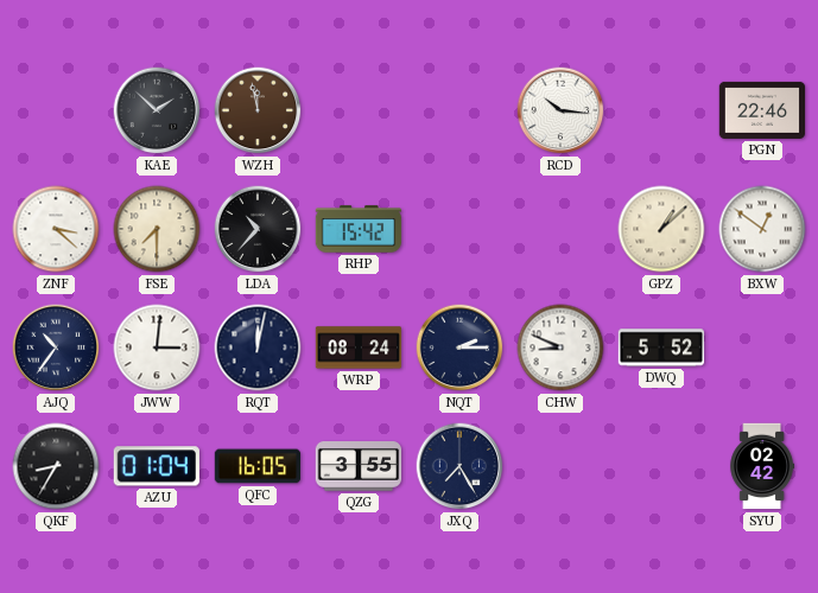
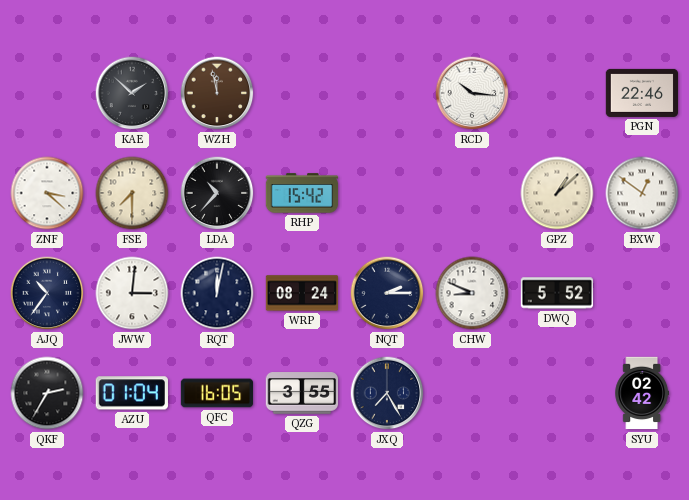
QKF: 8:35 -> 2:35 (47, 393)
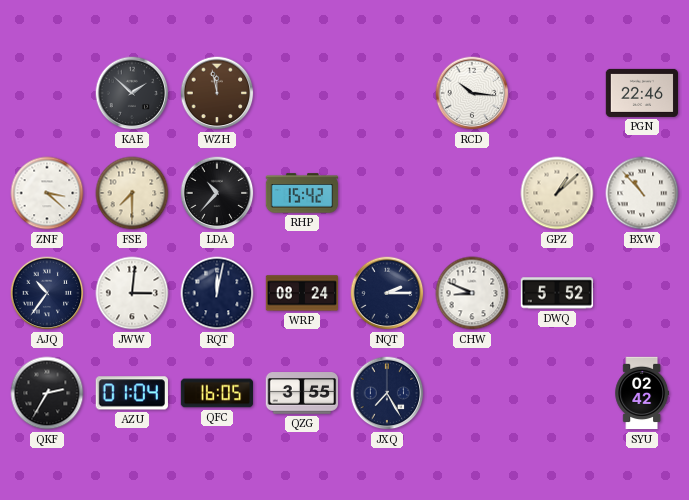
BXW: 12:51 -> 10:53 (642, 193)
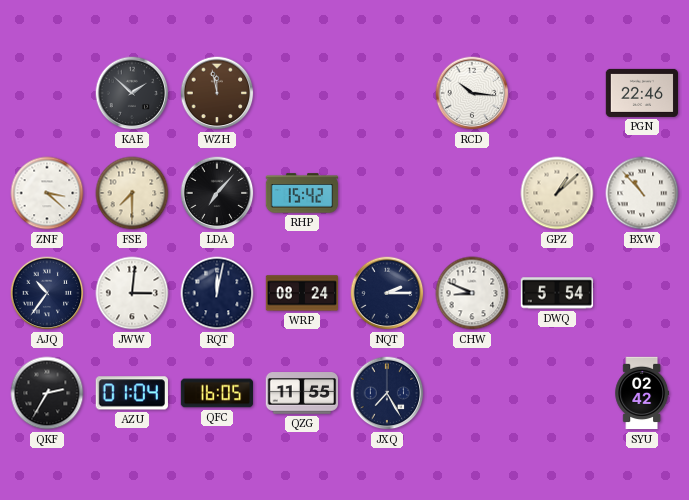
LDA: 10:37 -> 7:07 (217, 193)
DWQ: 5:52 -> 5:54 (557, 293)
QZG: 3:55 -> 11:55 (302, 393)
